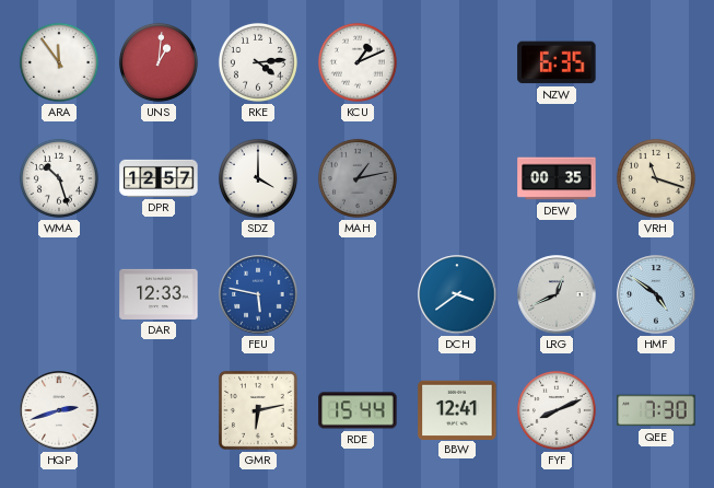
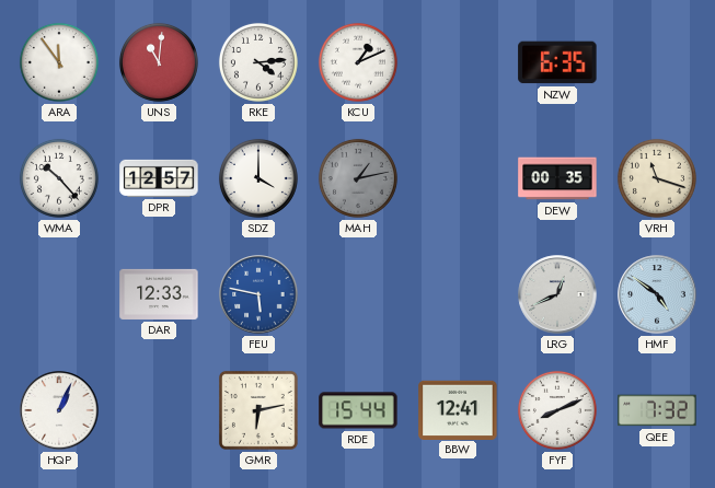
UNS: 1:01 -> 11:01 (159, 62)
WMA: 10:27 -> 10:23 (59, 178)
DCH: 3:39 -> none (457, 294)
HQP: 2:42 -> 1:04 (59, 410)
QEE: 7:30 -> 7:32 (657, 410)
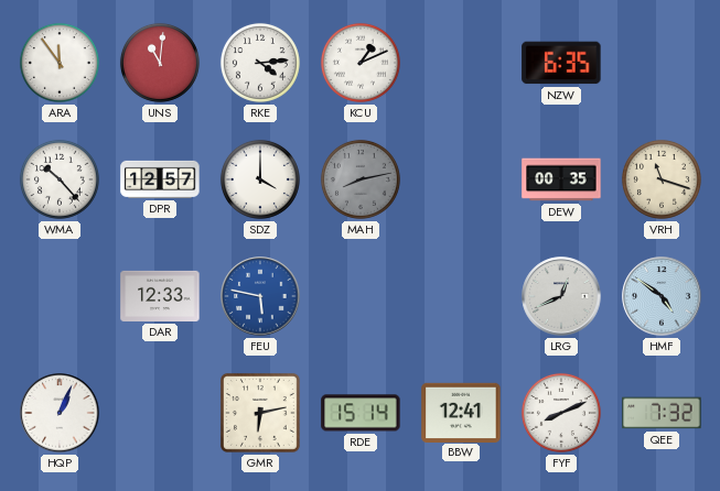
MAH: 1:13 -> 8:13 (361, 179)
RDE: 15:44 -> 15:14 (361, 413)
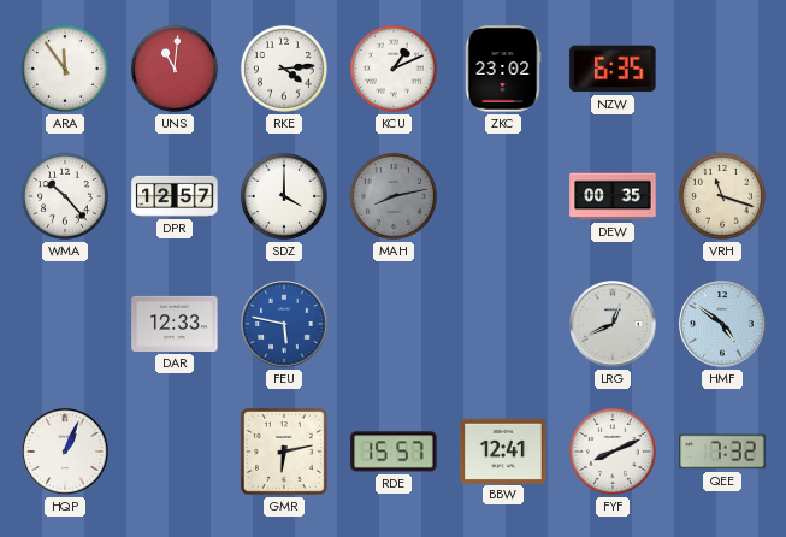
ZKC: none -> 23:02 (503, 69)
RDE: 15:14 -> 15:57 (394, 452)
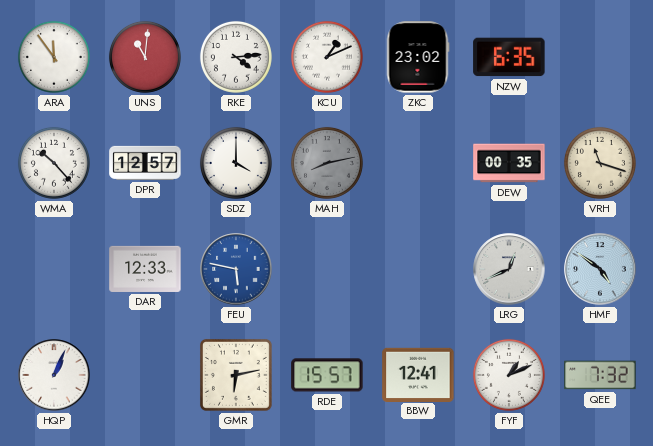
FYF: 8:11 -> 1:11 (509, 375)
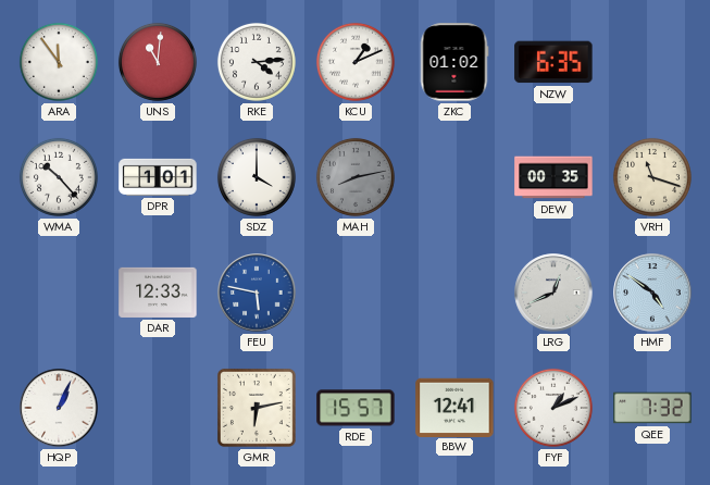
ZKC: 23:02 -> 01:02 (454, 62)
DPR: 12:57 -> 1:01 (158, 177)
